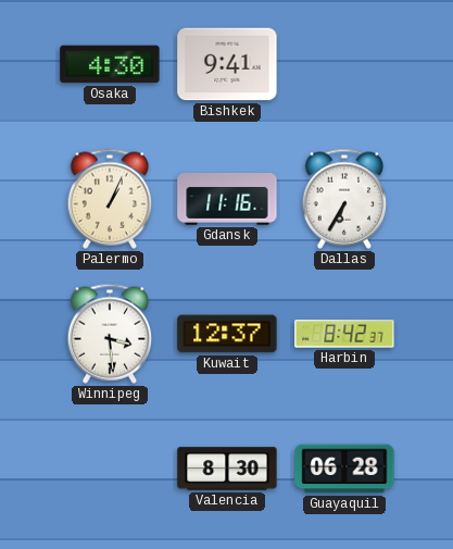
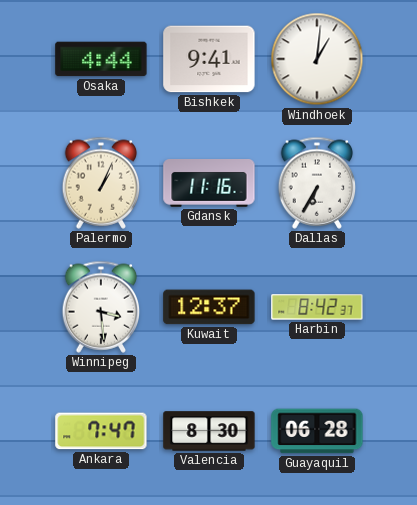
Osaka: 4:30 -> 4:44 (101, 59)
Windhoek: none -> 1:01 (317, 59)
Ankara: none -> 7:47 (101, 431)
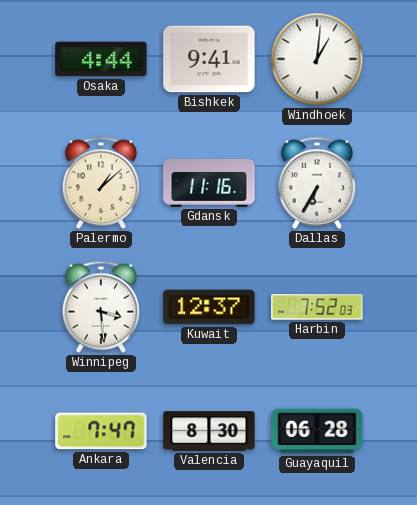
Palermo: 1:04 -> 1:08 (101, 183)
Harbin: 8:42 -> 7:52 (317, 307)
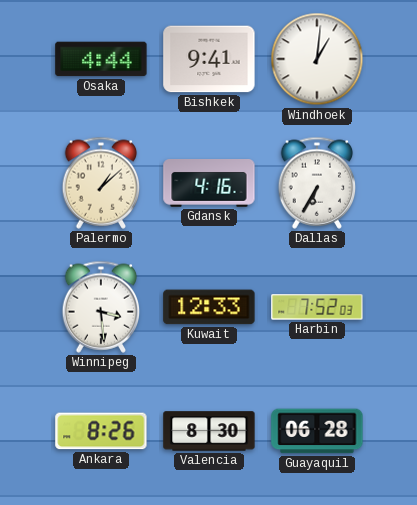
Gdansk: 11:16 -> 4:16 (209, 183)
Kuwait: 12:37 -> 12:33 (209, 307)
Ankara: 7:47 -> 8:26 (101, 431)
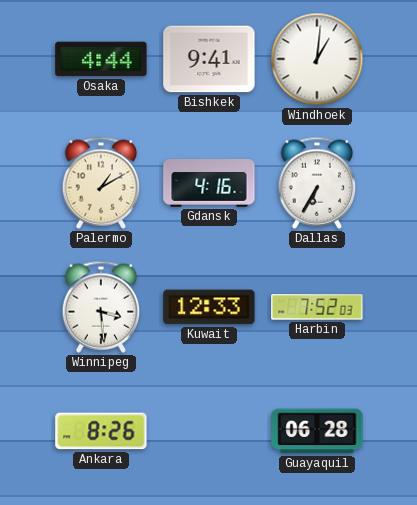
Palermo: 1:08 -> 1:10 (101, 183)
Valencia: 8:30 -> none (209, 431)
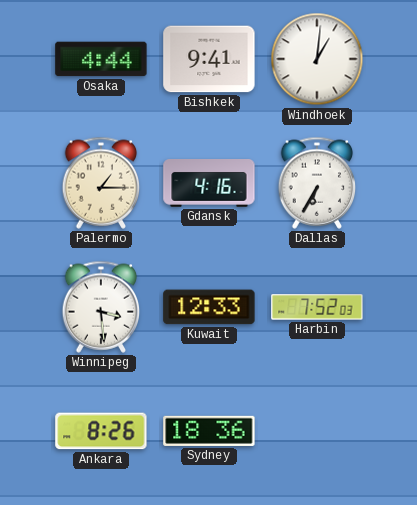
Palermo: 1:10 -> 1:15 (101, 183)
Sydney: none -> 18:36 (209, 431)
Guayaquil: 06:28 -> none (317, 431)
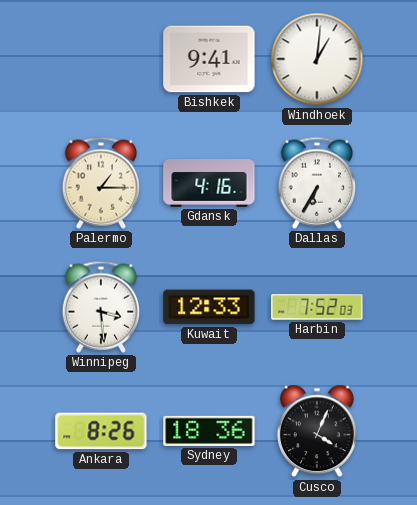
Osaka: 4:44 -> none (101, 59)
Cusco: none -> 4:04 (317, 431)
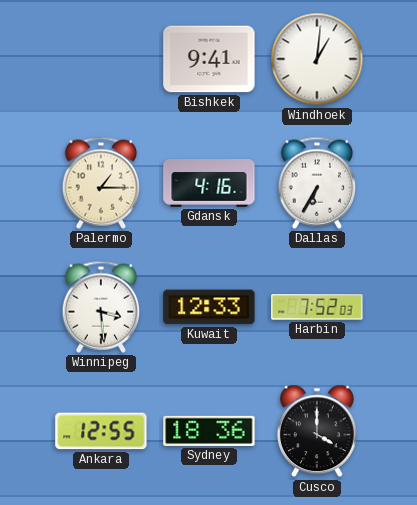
Ankara: 8:26 -> 12:55 (101, 431)
Cusco: 4:04 -> 4:00 (317, 431)
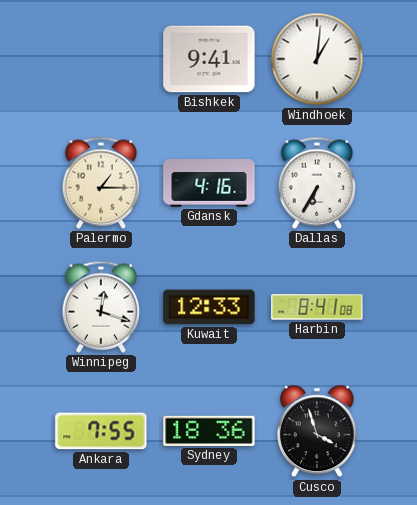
Winnipeg: 3:29 -> 12:18 (101, 307)
Harbin: 7:52 -> 8:41 (317, 307)
Ankara: 12:55 -> 7:55 (101, 431)
Cusco: 4:00 -> 3:57 (317, 431)
